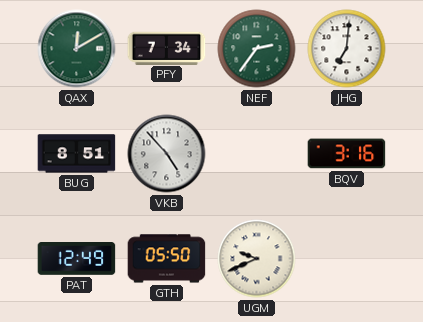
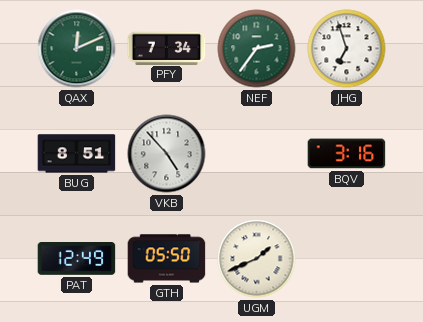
QAX: 12:10 -> 12:11 (77, 49)
JHG: 7:01 -> 6:57 (347, 49)
UGM: 9:41 -> 1:41 (257, 259)
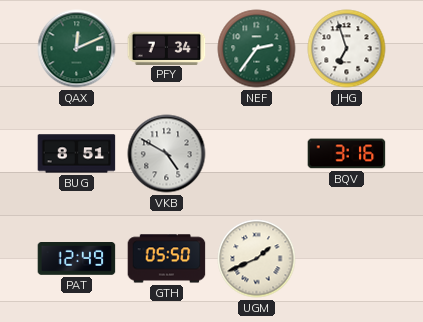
VKB: 4:53 -> 4:50 (167, 154)
